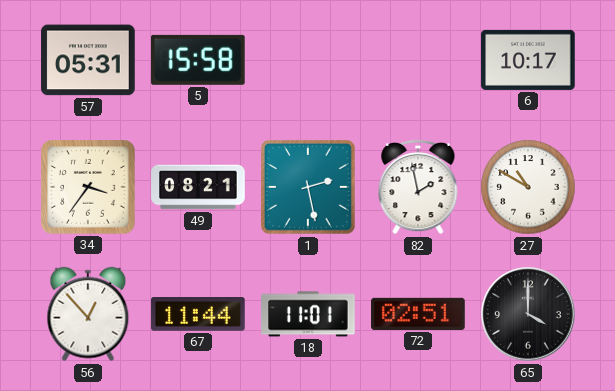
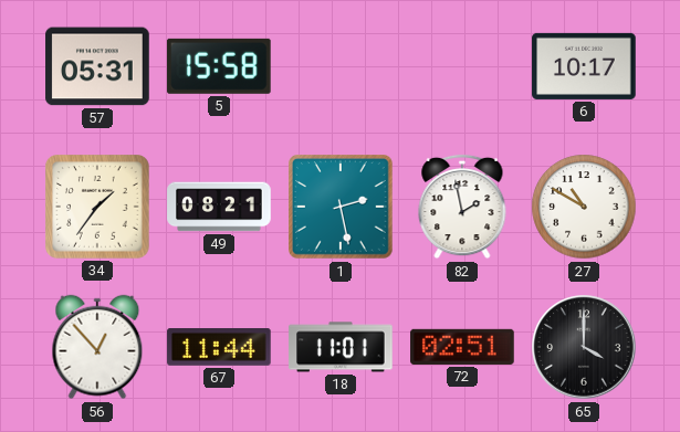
34: 3:36 -> 1:36 (98, 208)
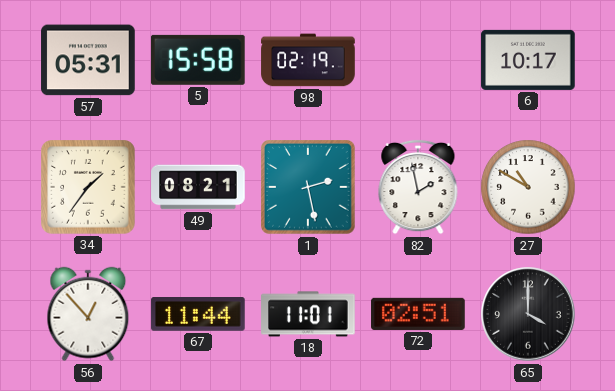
98: none -> 02:19 (308, 60)
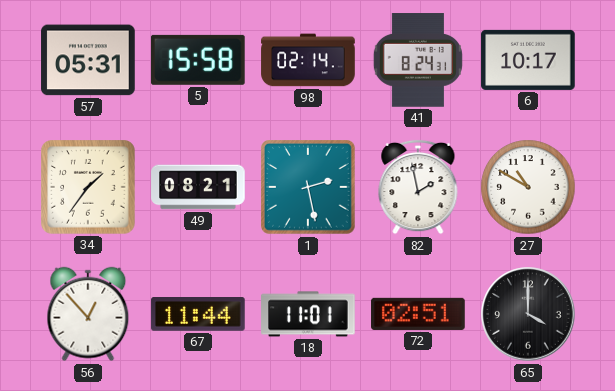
98: 02:19 -> 02:14 (308, 60)
41: none -> 8:24 (418, 60)
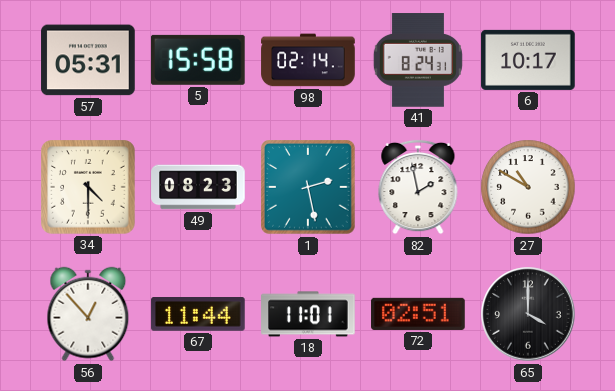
34: 1:36 -> 4:30 (89, 188)
49: 08:21 -> 08:23 (198, 187)
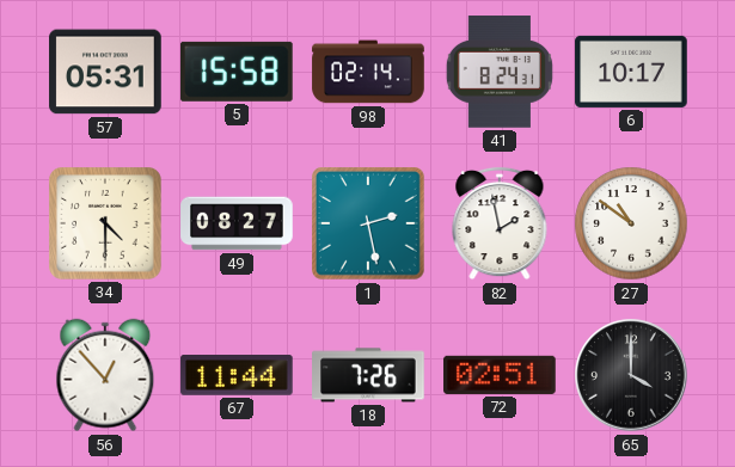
49: 08:23 -> 08:27 (237, 223)
27: 10:50 -> 10:51 (631, 223)
18: 11:01 -> 7:26 (368, 375)
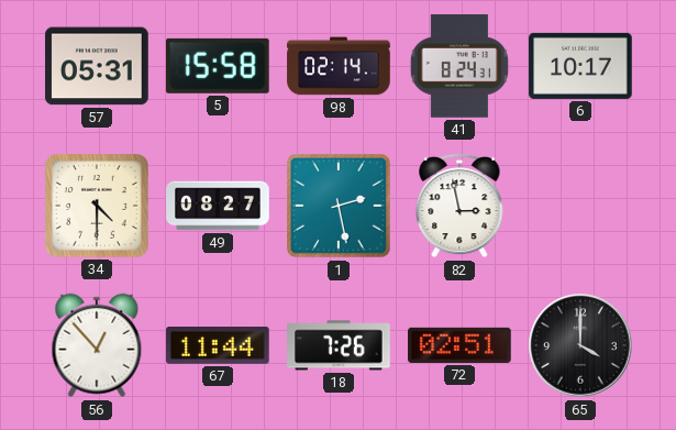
82: 1:58 -> 2:58 (459, 206)
27: 10:51 -> none (631, 223)
